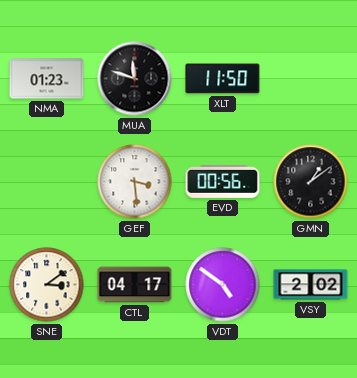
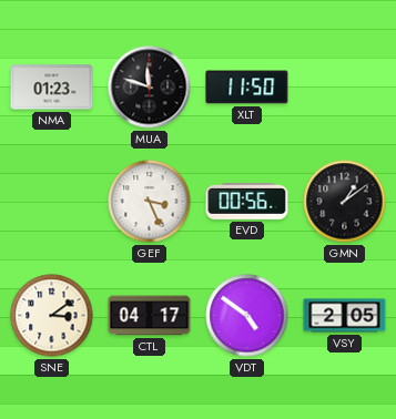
GEF: 3:29 -> 3:26 (150, 202)
VSY: 2:02 -> 2:05 (345, 316)
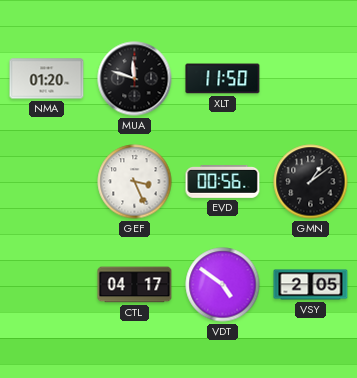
NMA: 01:23 -> 01:20 (47, 79)
SNE: 3:09 -> none (52, 316)
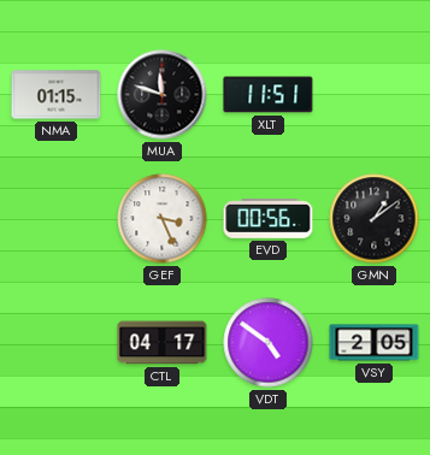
NMA: 01:20 -> 01:15 (57, 95)
XLT: 11:50 -> 11:51 (269, 95)
